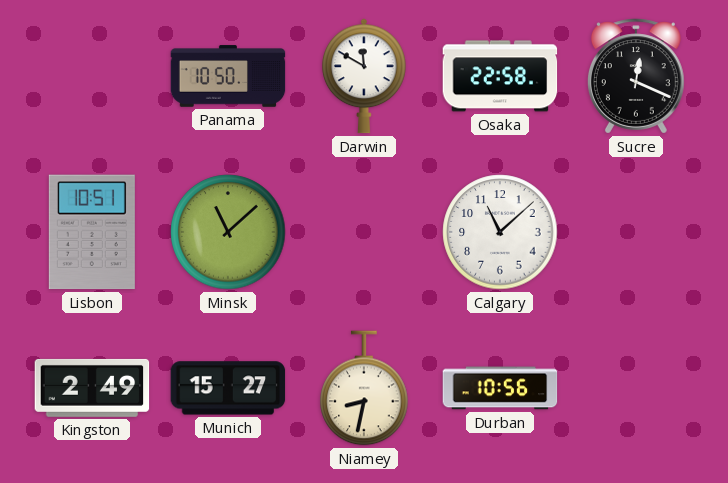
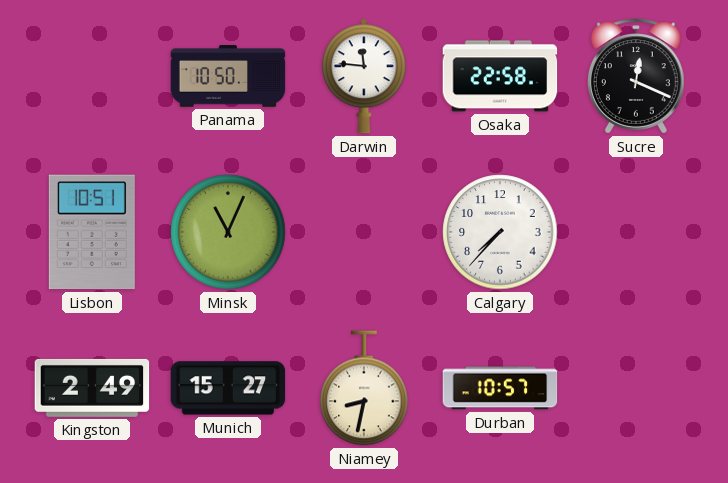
Darwin: 11:50 -> 11:46 (364, 76)
Minsk: 11:08 -> 11:04 (228, 232)
Calgary: 11:08 -> 7:37 (500, 232)
Durban: 10:56 -> 10:57 (500, 388)
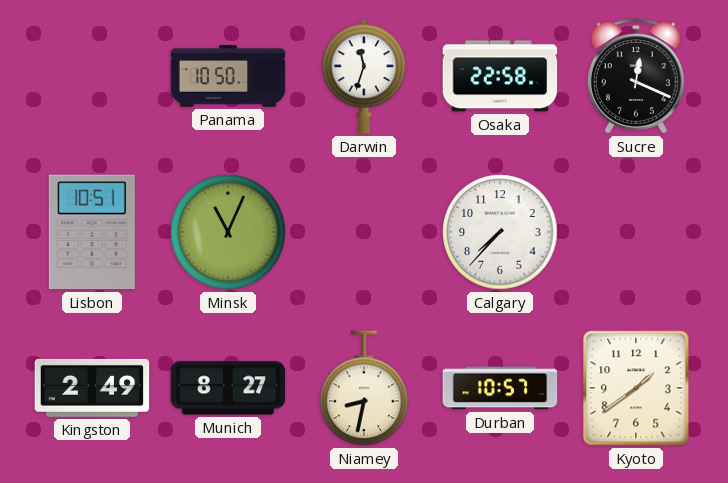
Darwin: 11:46 -> 11:33 (364, 76)
Munich: 15:27 -> 8:27 (228, 388)
Kyoto: none -> 1:39 (636, 388)
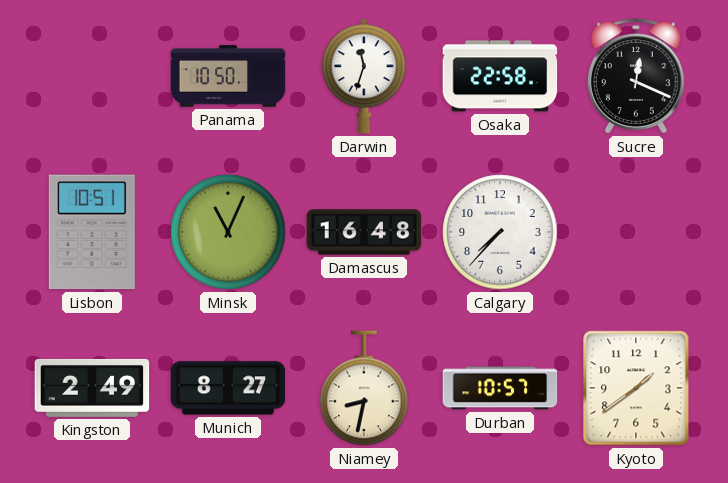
Damascus: none -> 16:48 (364, 232)
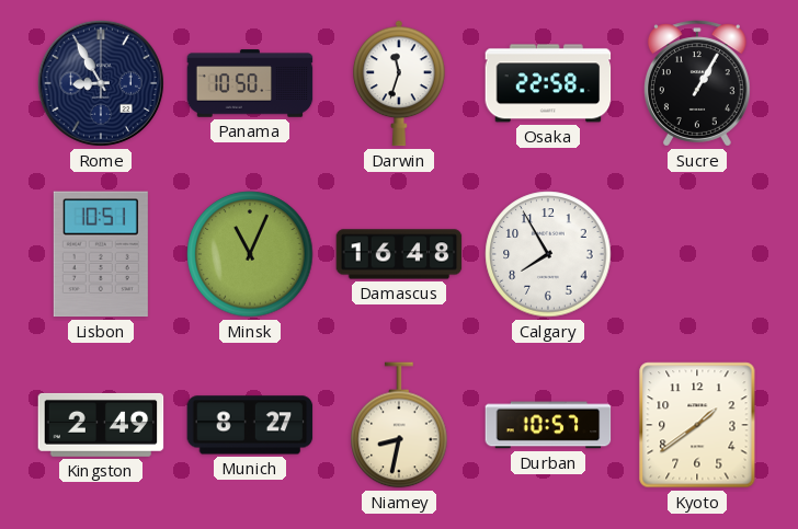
Rome: none -> 8:55 (101, 83)
Sucre: 12:19 -> 1:05 (697, 83)
Calgary: 7:37 -> 7:55 (548, 254)
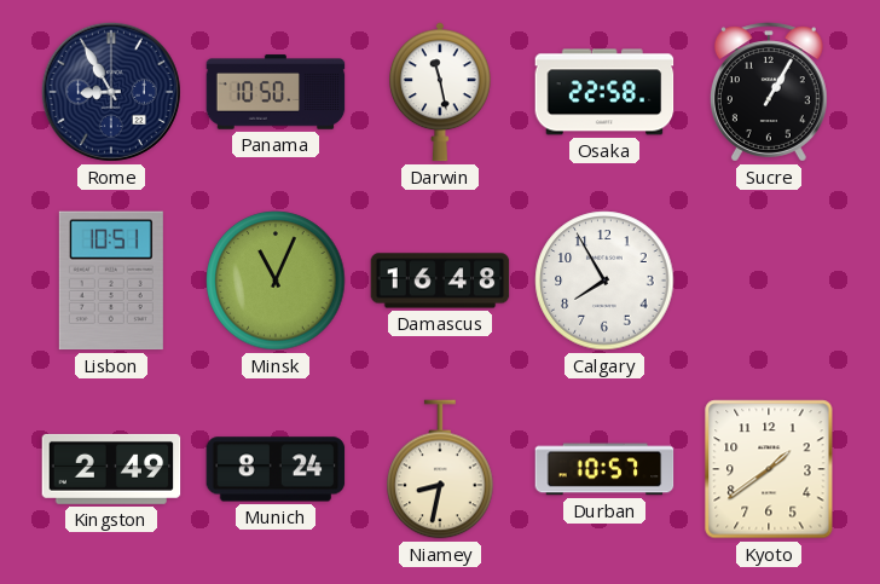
Darwin: 11:33 -> 11:28 (440, 92)
Munich: 8:27 -> 8:24 (276, 469)
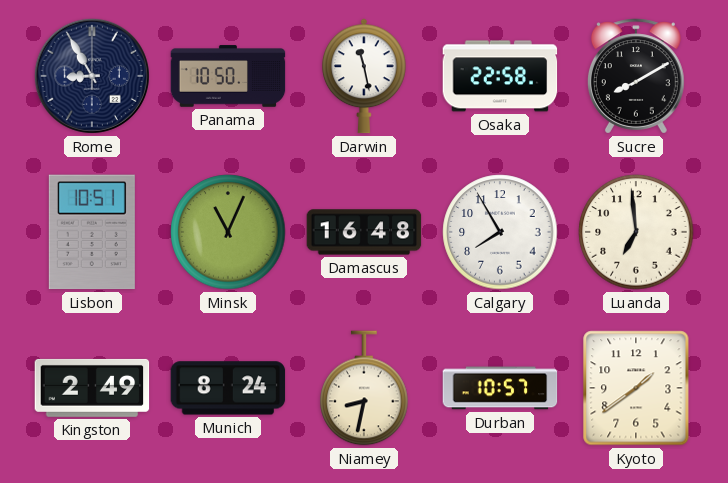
Sucre: 1:05 -> 8:10 (636, 76)
Luanda: none -> 6:59 (636, 232)
